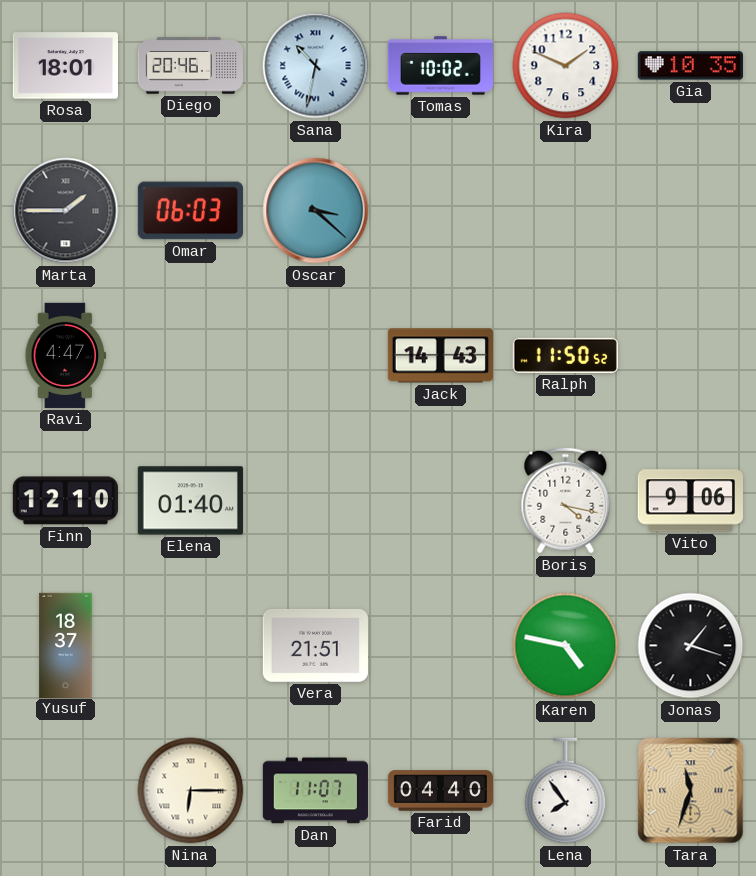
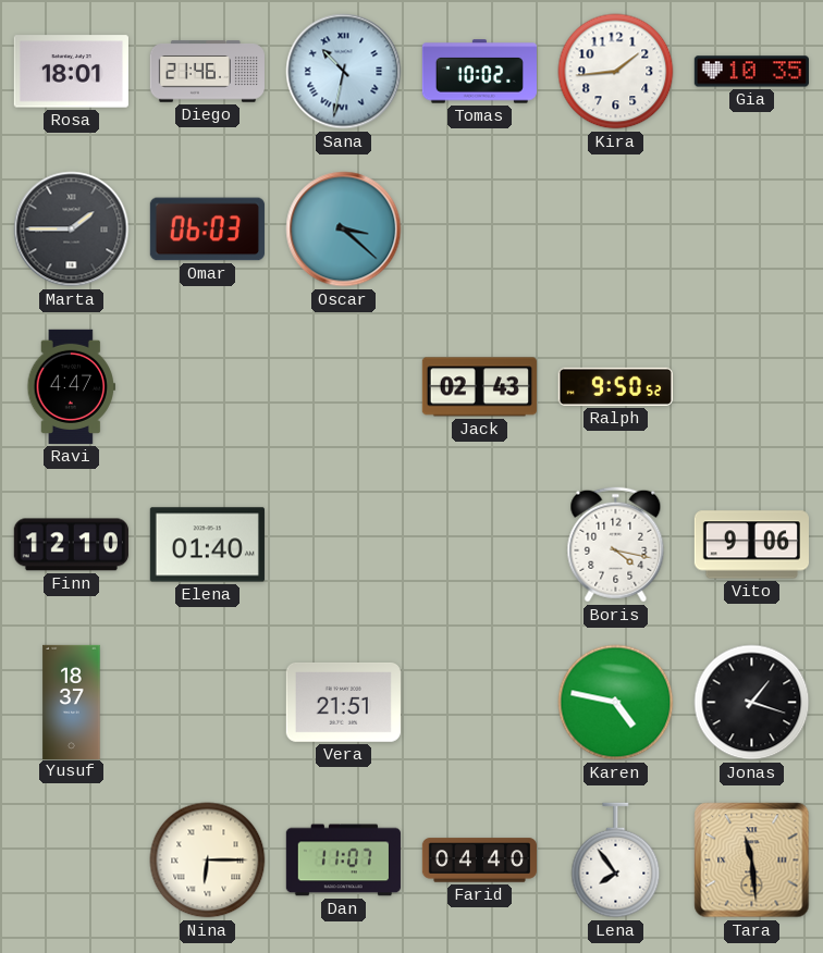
Diego: 20:46 -> 21:46 (207, 72)
Kira: 1:49 -> 1:44 (616, 72)
Jack: 14:43 -> 02:43 (479, 387)
Ralph: 11:50 -> 9:50 (615, 386)
Tara: 11:33 -> 11:29 (752, 861)
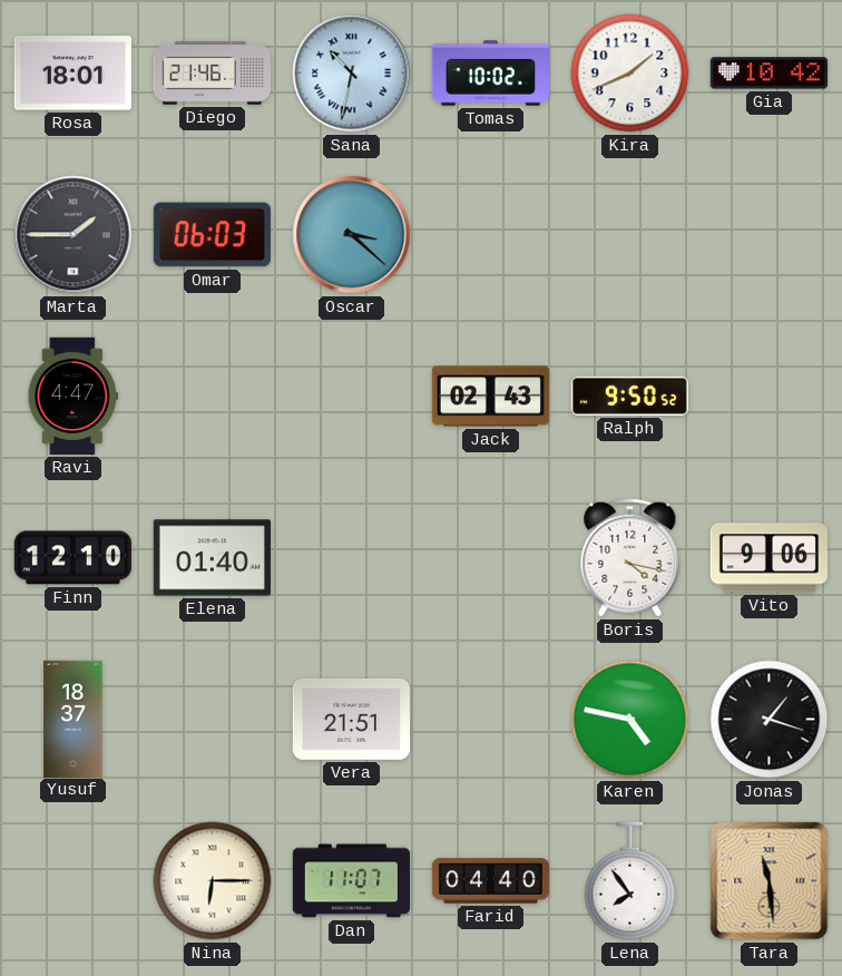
Kira: 1:44 -> 1:41 (630, 74)
Gia: 10:35 -> 10:42 (768, 74)
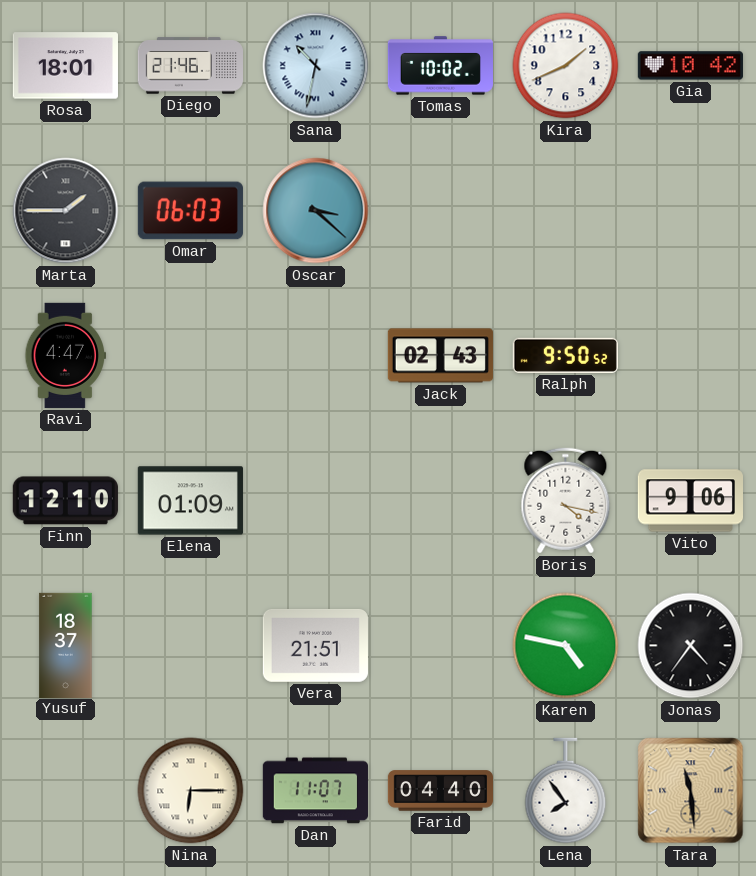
Elena: 01:40 -> 01:09 (190, 501)
Jonas: 1:18 -> 4:36 (691, 646)
